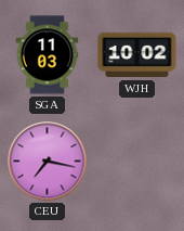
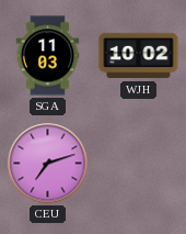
CEU: 7:17 -> 7:12 (48, 164)
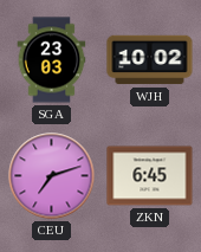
SGA: 11:03 -> 23:03 (52, 60)
ZKN: none -> 6:45 (150, 176)
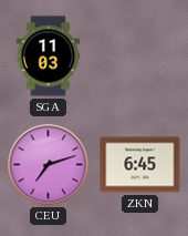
SGA: 23:03 -> 11:03 (49, 57)
WJH: 10:02 -> none (150, 60)
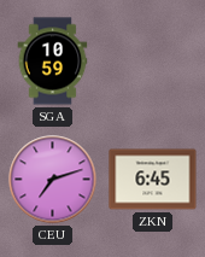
SGA: 11:03 -> 10:59 (53, 62)
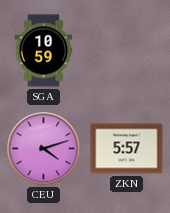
CEU: 7:12 -> 4:12 (44, 149)
ZKN: 6:45 -> 5:57 (127, 149)
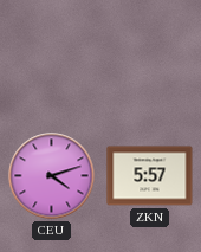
SGA: 10:59 -> none (44, 51)
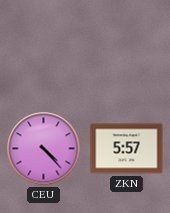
CEU: 4:12 -> 4:23 (44, 149)
